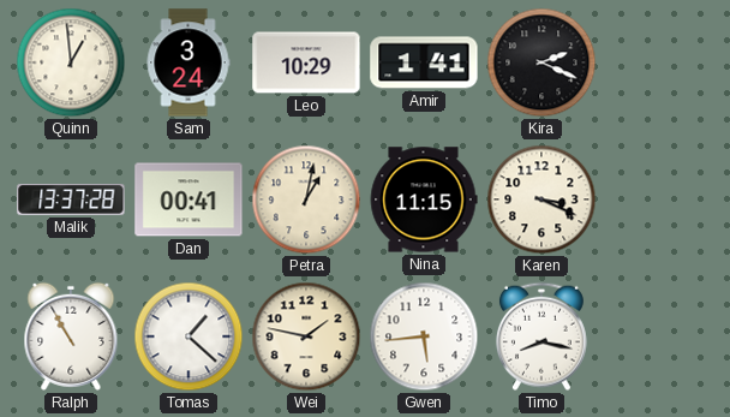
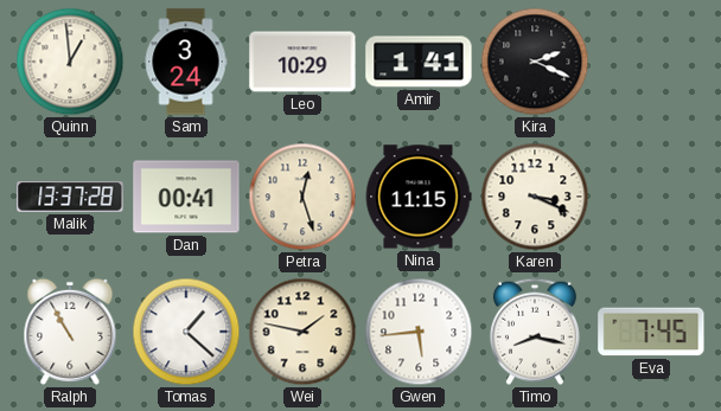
Petra: 1:02 -> 12:27 (302, 197)
Eva: none -> 7:45 (651, 332)
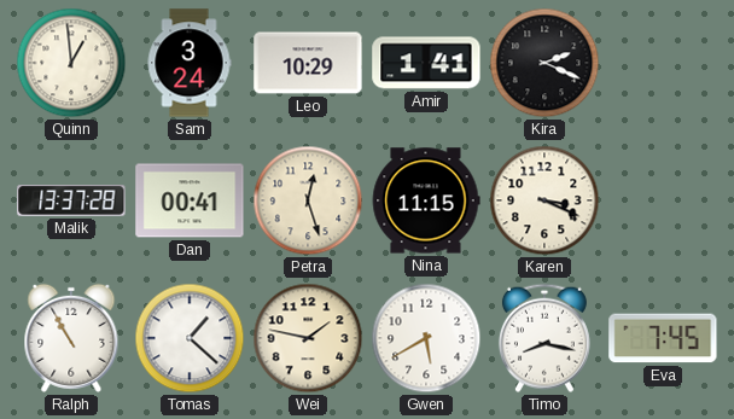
Gwen: 5:44 -> 5:40 (426, 338)
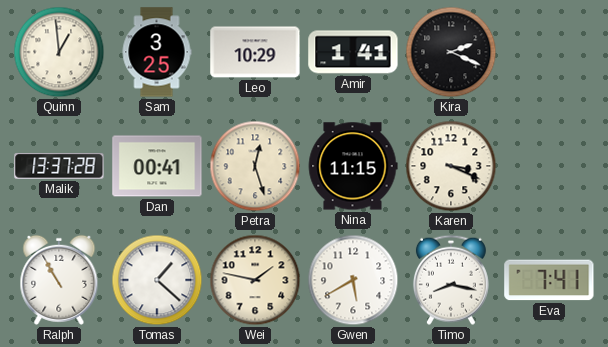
Sam: 3:24 -> 3:25 (157, 52)
Eva: 7:45 -> 7:41 (549, 280)
